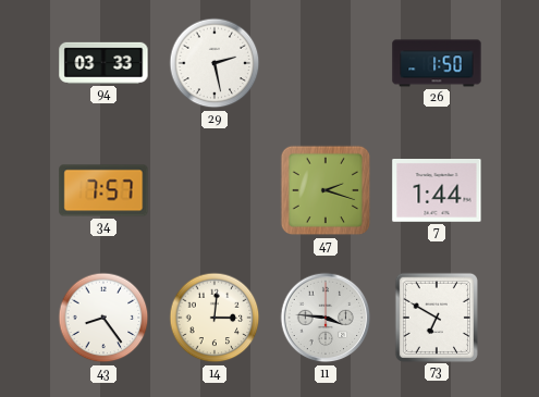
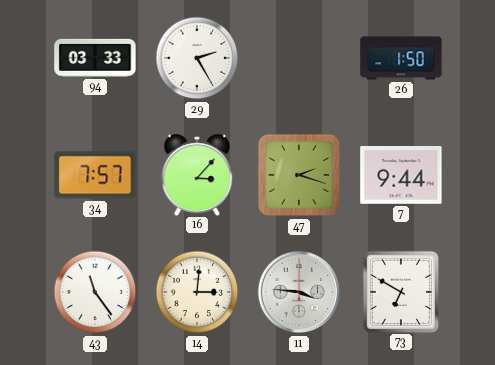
29: 2:28 -> 2:25 (197, 58)
16: none -> 3:07 (197, 174)
7: 1:44 -> 9:44 (401, 176)
43: 8:24 -> 11:24 (95, 292)
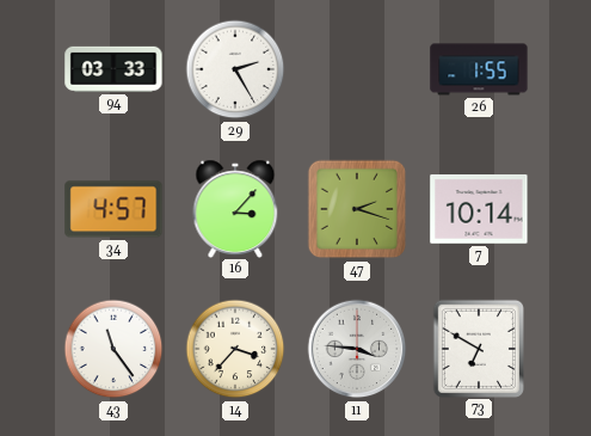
26: 1:50 -> 1:55 (479, 69)
34: 7:57 -> 4:57 (113, 209)
7: 9:44 -> 10:14 (479, 210)
14: 3:01 -> 3:37 (235, 349)
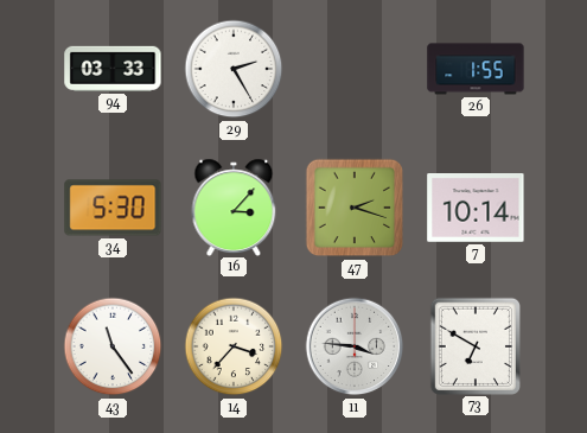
34: 4:57 -> 5:30 (113, 208)
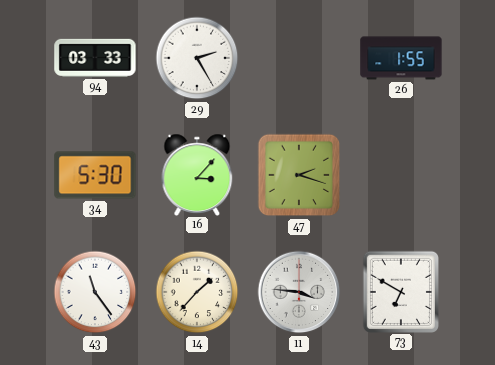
7: 10:14 -> none (476, 209)
14: 3:37 -> 1:37 (197, 292)
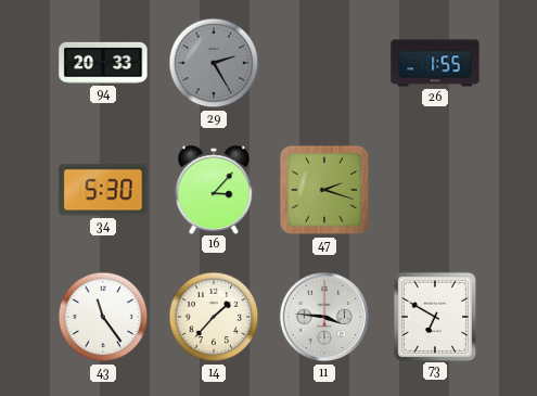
94: 03:33 -> 20:33 (103, 63)
29 dial: white -> grey (214, 63)
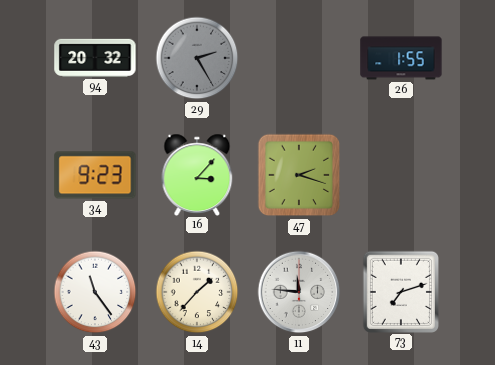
94: 20:33 -> 20:32 (95, 58)
34: 5:30 -> 9:23 (95, 175)
11: 3:46 -> 11:46 (299, 292)
73: 6:50 -> 7:12 (401, 291)
